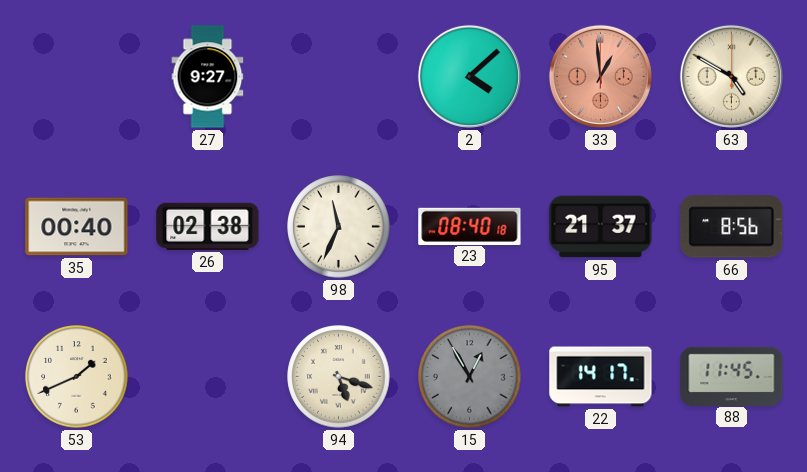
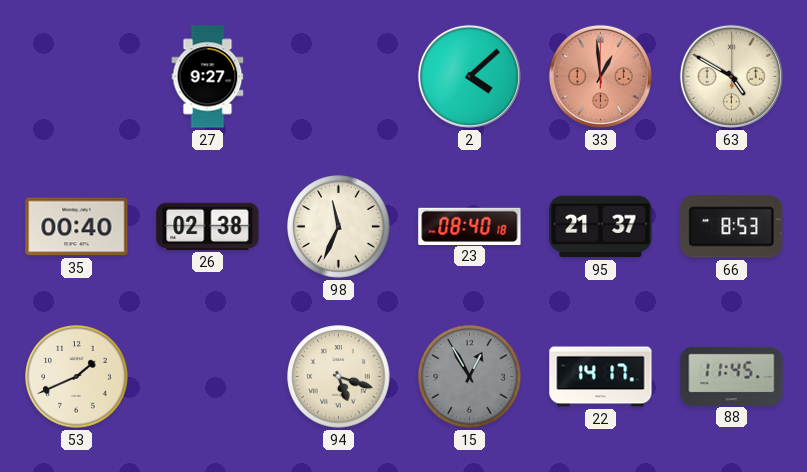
66: 8:56 -> 8:53 (732, 227)
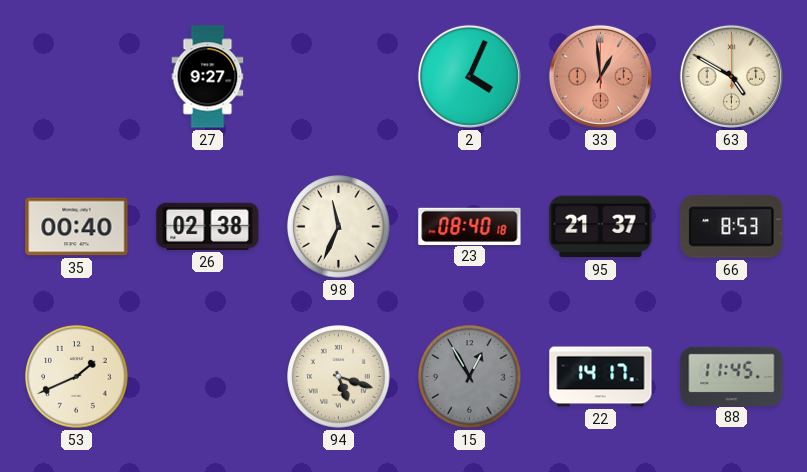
2: 4:08 -> 4:04 (469, 76)
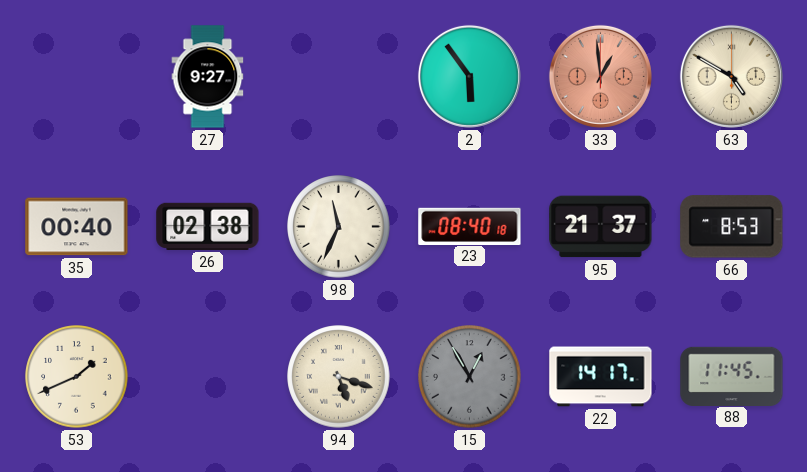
2: 4:04 -> 5:54 (469, 76)
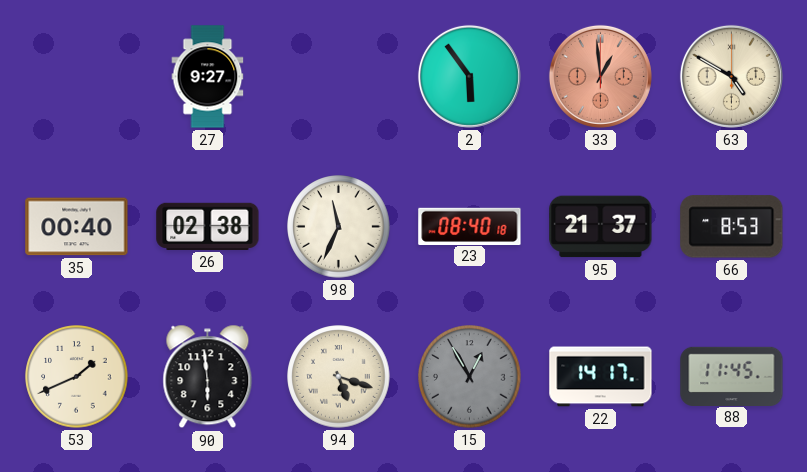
90: none -> 5:59 (208, 377)
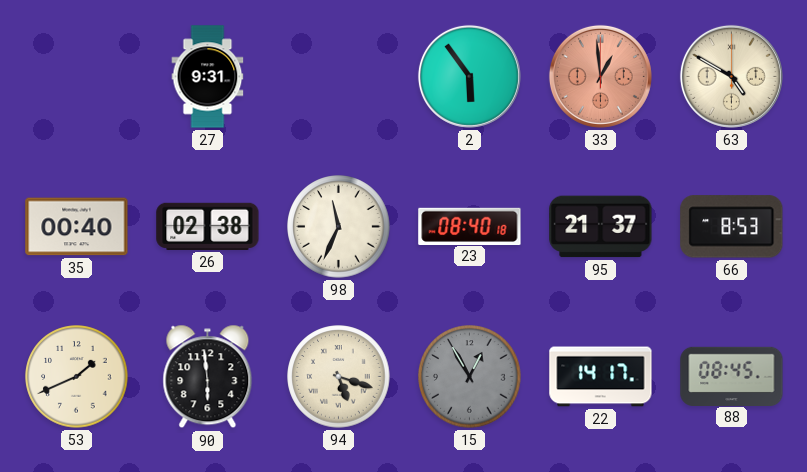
27: 9:27 -> 9:31 (208, 77)
88: 11:45 -> 08:45 (732, 376)
